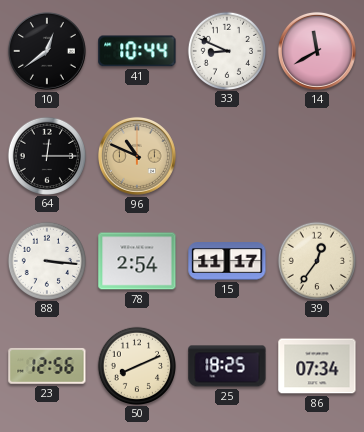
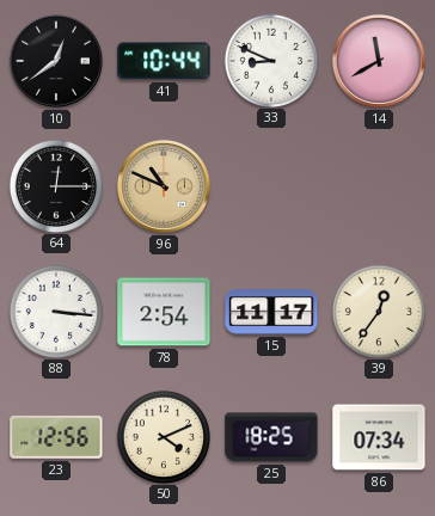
50: 8:11 -> 4:11 (163, 436)
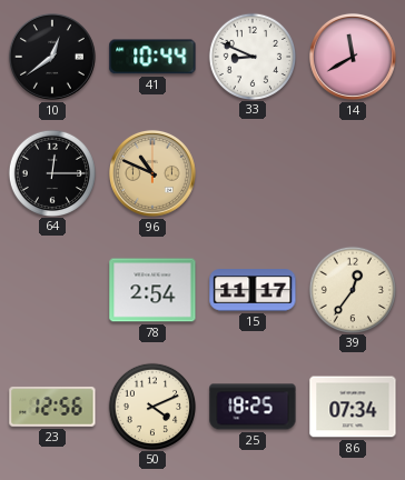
88: 3:16 -> none (55, 311)
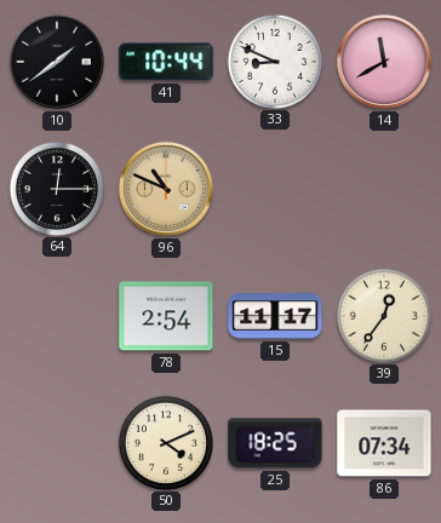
10: 12:39 -> 1:39 (57, 62)
23: 12:56 -> none (52, 407)
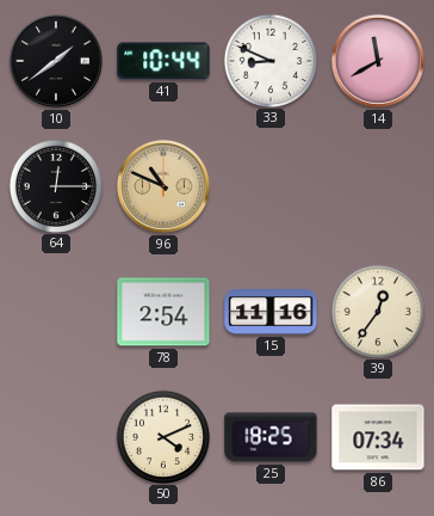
15: 11:17 -> 11:16 (271, 312)
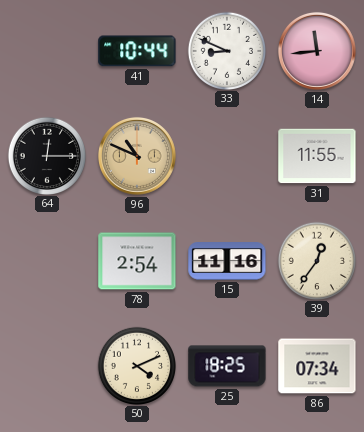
10: 1:39 -> none (56, 61)
14: 11:40 -> 11:44 (317, 51)
31: none -> 11:55 (317, 156)
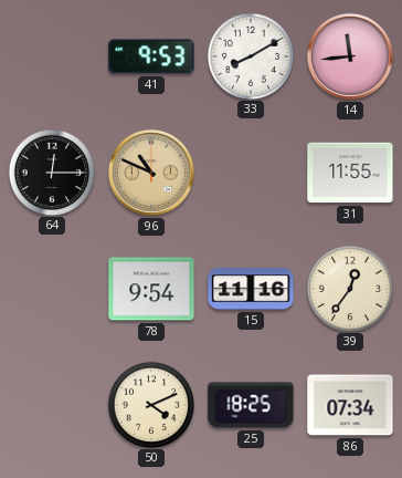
41: 10:44 -> 9:53 (151, 56)
33: 8:49 -> 8:10 (250, 55)
78: 2:54 -> 9:54 (151, 289)
